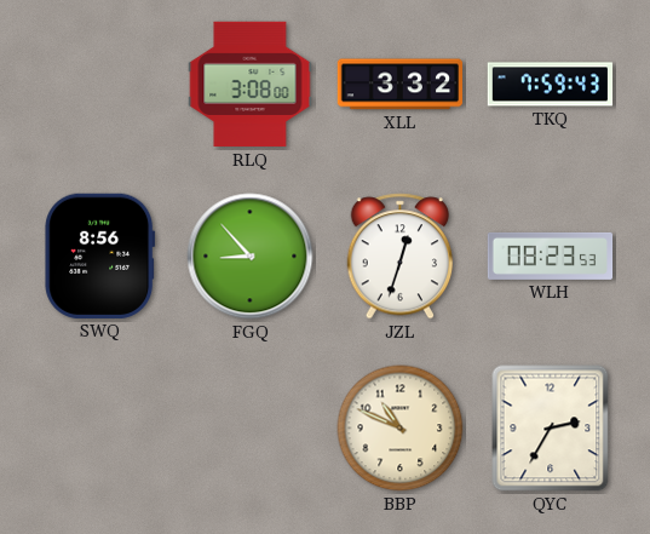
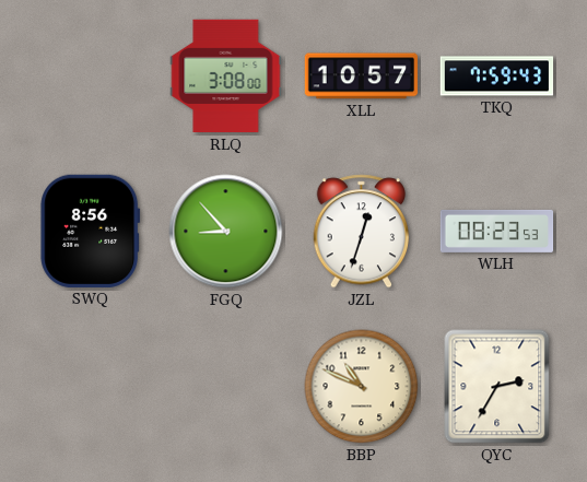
XLL: 3:32 -> 10:57 (361, 77)
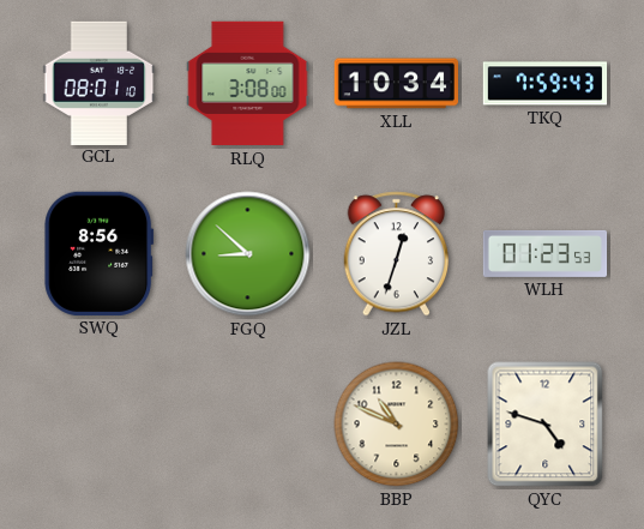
GCL: none -> 08:01 (100, 83)
XLL: 10:57 -> 10:34 (396, 84)
FGQ: 8:53 -> 8:52 (248, 254)
WLH: 08:23 -> 01:23 (546, 253)
QYC: 2:35 -> 4:48 (546, 425)
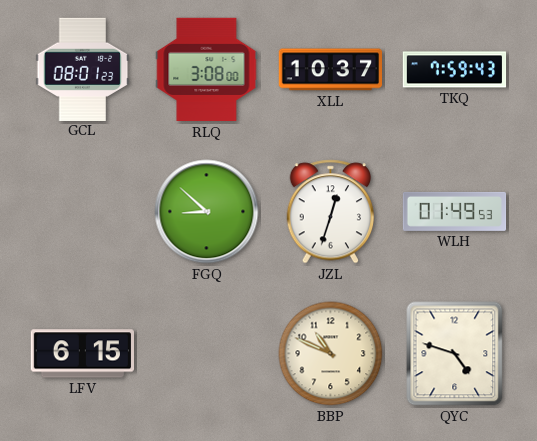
GCL: 08:01:10 -> 08:01:23 (83, 69)
XLL: 10:34 -> 10:37 (330, 70)
SWQ: 8:56 -> none (100, 253)
WLH: 01:23 -> 01:49 (455, 211)
LFV: none -> 6:15 (82, 354)
